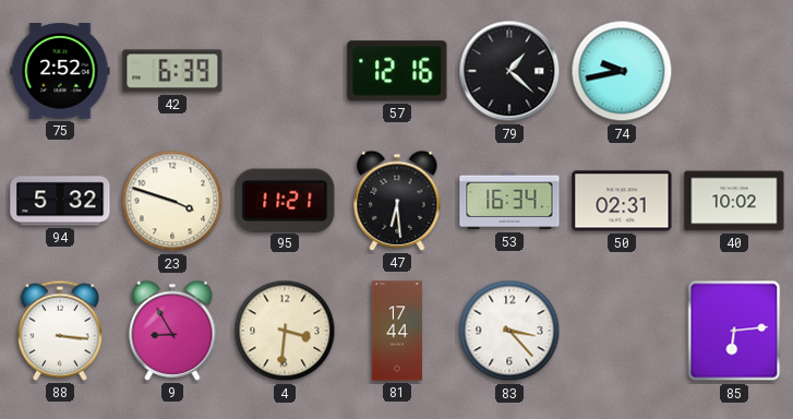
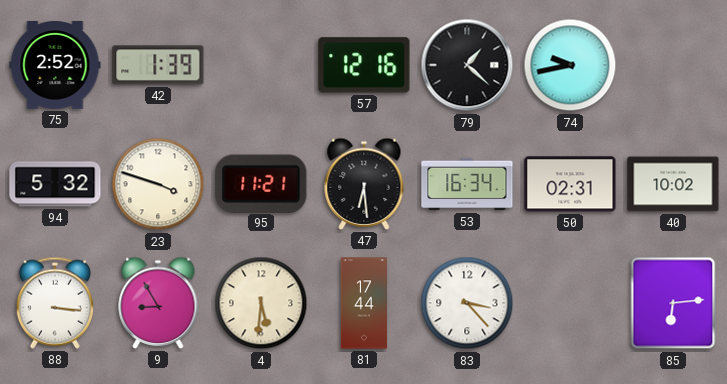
42: 6:39 -> 1:39 (158, 65)
4: 3:31 -> 5:31 (261, 303)
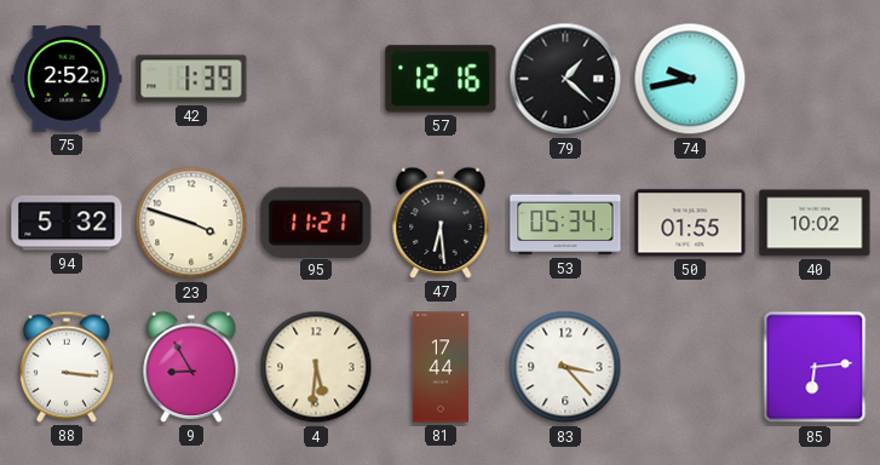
53: 16:34 -> 05:34 (565, 223)
50: 02:31 -> 01:55 (690, 223)
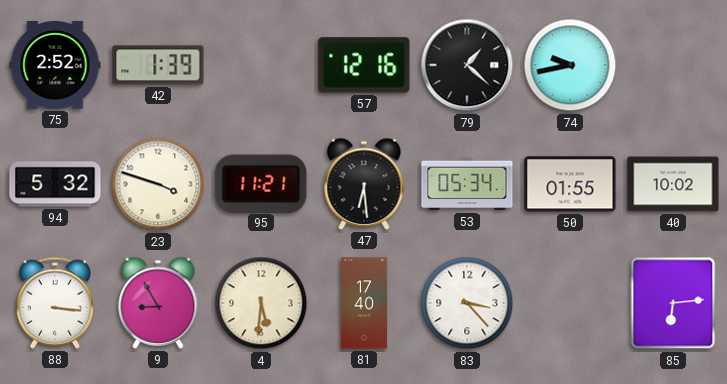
81: 17:44 -> 17:40 (364, 303)
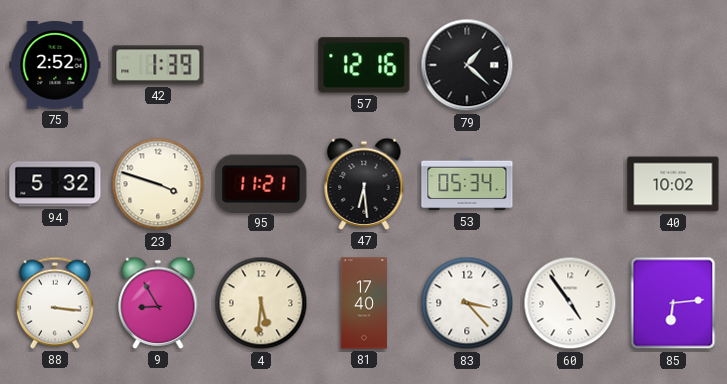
74: 9:43 -> none (570, 65)
50: 01:55 -> none (570, 184)
60: none -> 4:54 (570, 303)
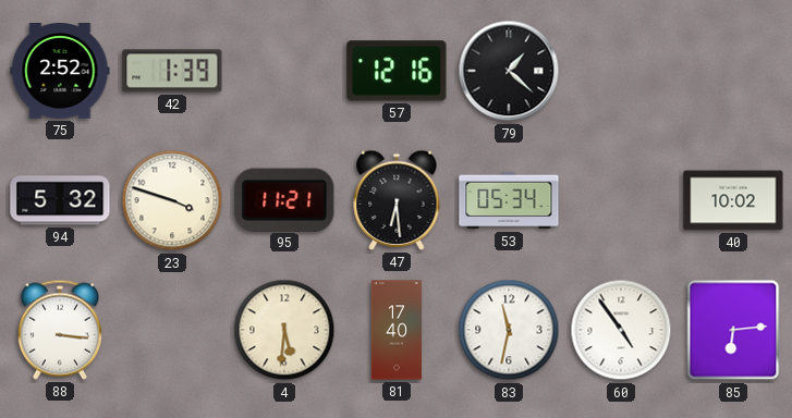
9: 8:55 -> none (158, 303)
83: 3:23 -> 11:32 (509, 330)
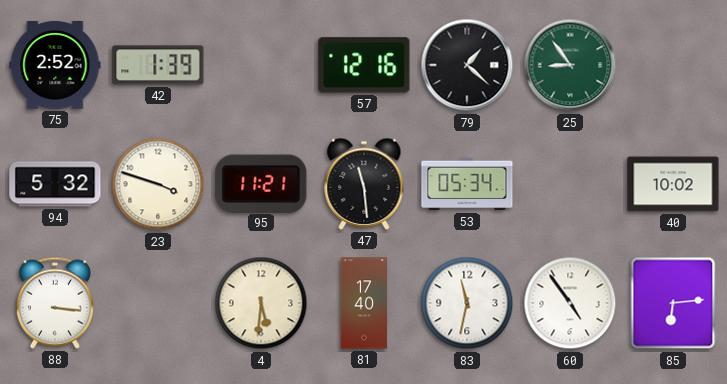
25: none -> 8:54 (570, 65)
47: 6:29 -> 11:29 (364, 184)
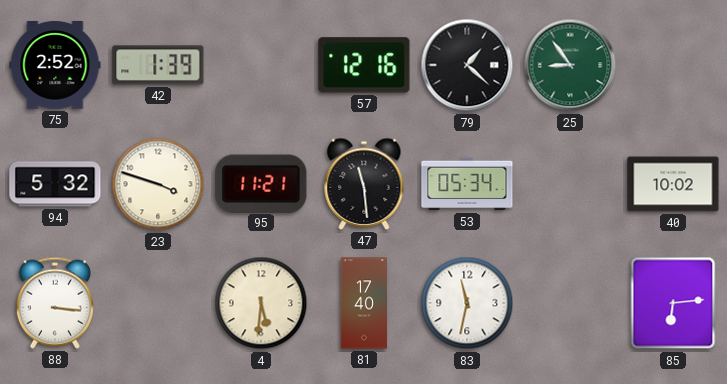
60: 4:54 -> none (570, 303)
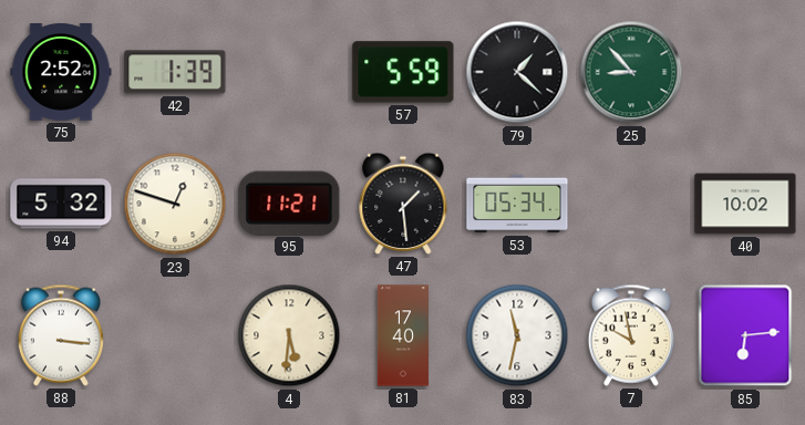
57: 12:16 -> 5:59 (403, 72)
25: 8:54 -> 8:53 (631, 72)
23: 3:48 -> 12:48 (175, 204)
47: 11:29 -> 1:29 (403, 204)
7: none -> 9:58 (631, 335)
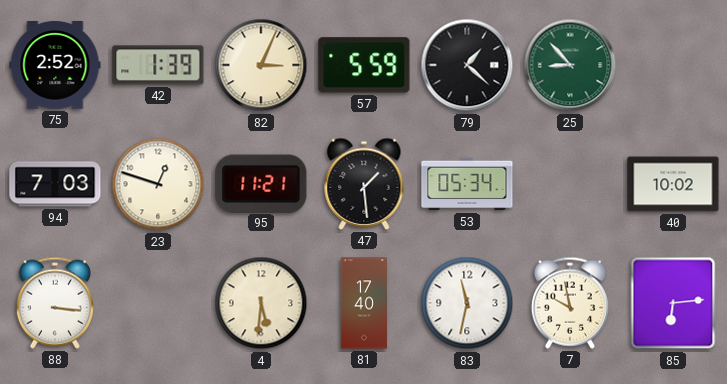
82: none -> 3:04 (261, 65)
94: 5:32 -> 7:03 (55, 184)
